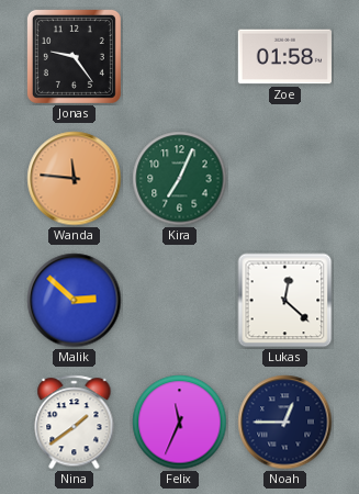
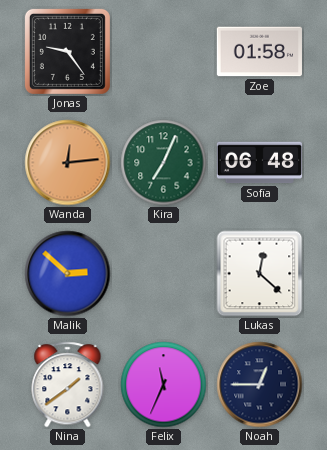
Wanda: 11:46 -> 12:14 (68, 163)
Sofia: none -> 06:48 (259, 163)
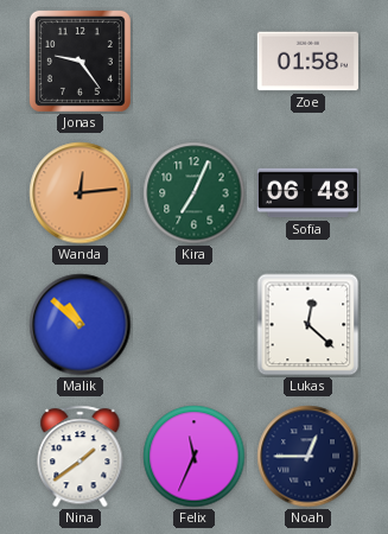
Malik: 2:52 -> 10:52 (81, 325)
